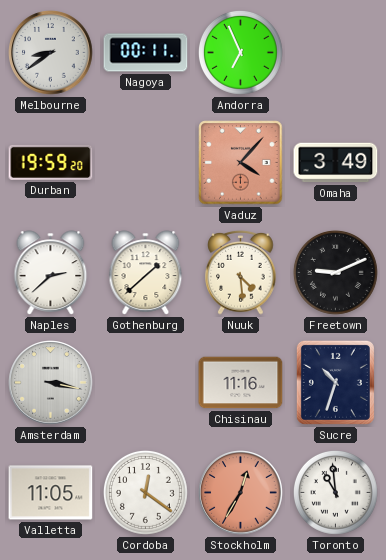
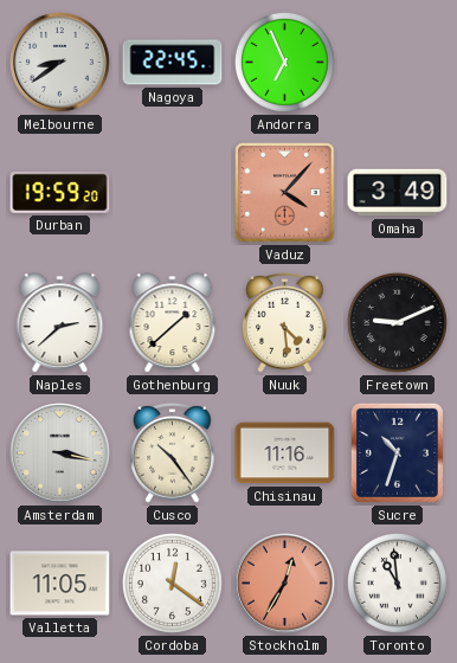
Nagoya: 00:11 -> 22:45 (173, 63)
Cusco: none -> 10:24 (173, 453)
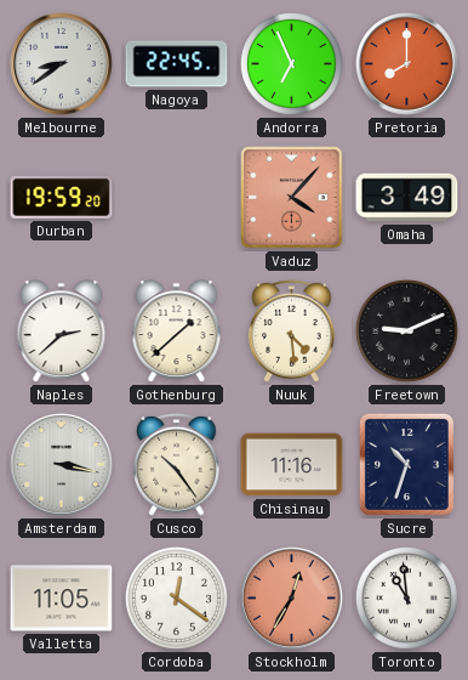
Pretoria: none -> 8:00 (407, 64)
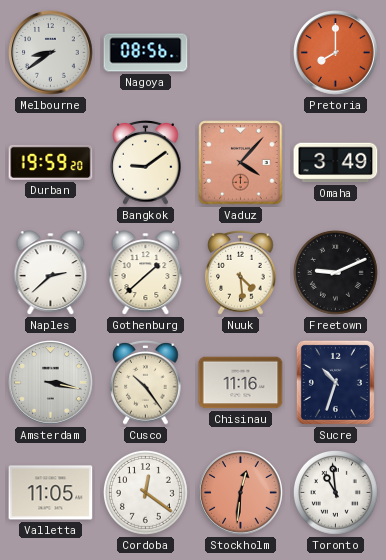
Nagoya: 22:45 -> 08:56 (146, 53)
Andorra: 6:56 -> none (291, 63)
Bangkok: none -> 9:09 (146, 163)
Stockholm: 12:35 -> 12:31 (241, 493)
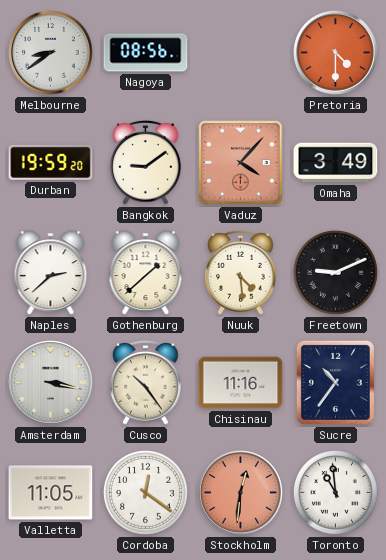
Pretoria: 8:00 -> 4:30 (336, 53)
Sucre: 10:33 -> 10:36 (335, 382)
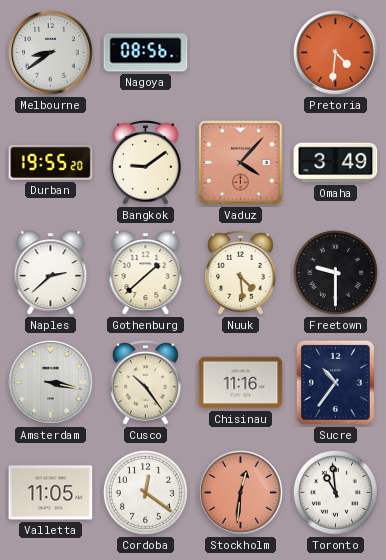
Pretoria: 4:30 -> 4:31 (336, 53)
Durban: 19:59 -> 19:55 (51, 162)
Freetown: 9:11 -> 9:30 (335, 272)
